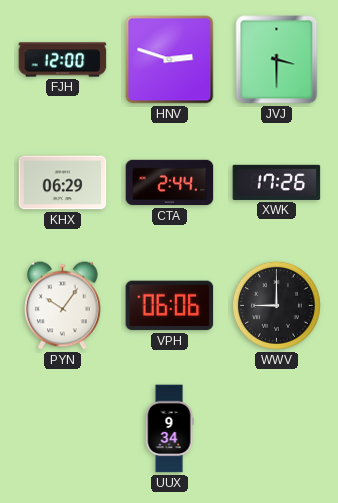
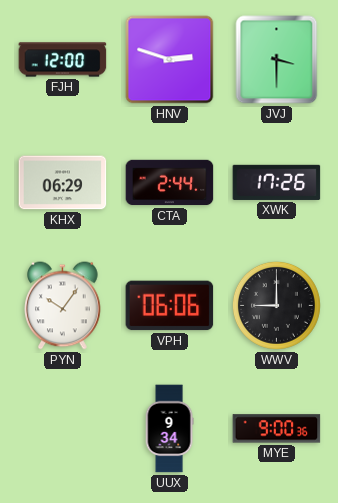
MYE: none -> 9:00 (277, 429)
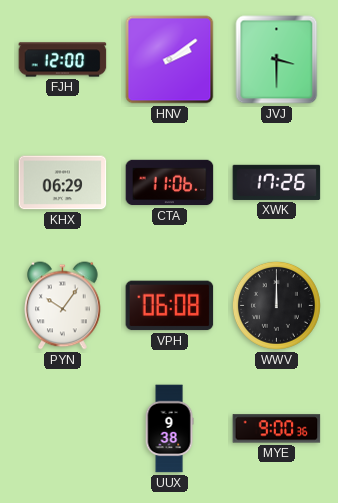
HNV: 2:48 -> 2:09 (170, 60)
CTA: 2:44 -> 11:06 (170, 183)
VPH: 06:06 -> 06:08 (170, 306)
WWV: 9:00 -> 12:00 (276, 305)
UUX: 9:34 -> 9:38 (169, 429)
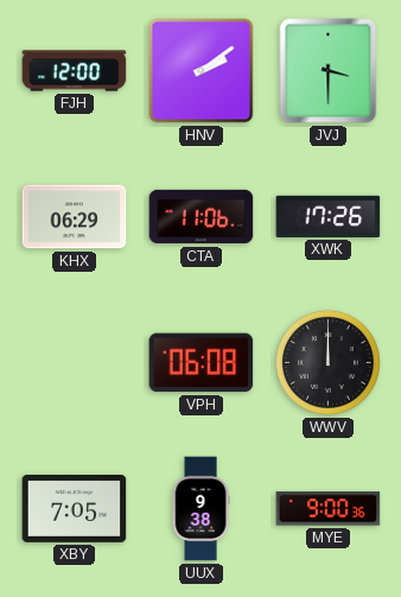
PYN: 10:06 -> none (63, 306)
XBY: none -> 7:05 (75, 508)
